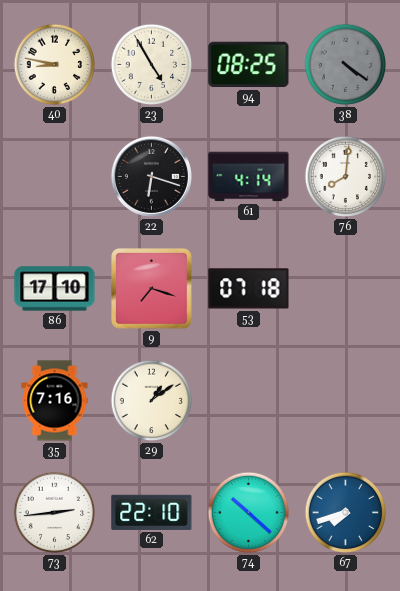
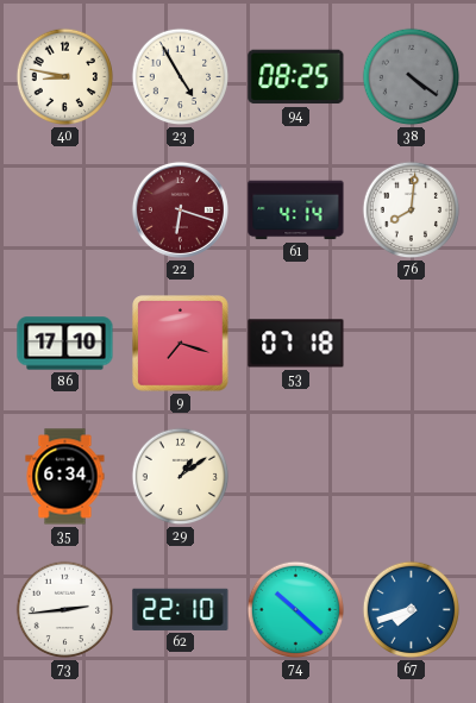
22 dial: black -> burgundy (180, 209)
35: 7:16 -> 6:34 (65, 477)
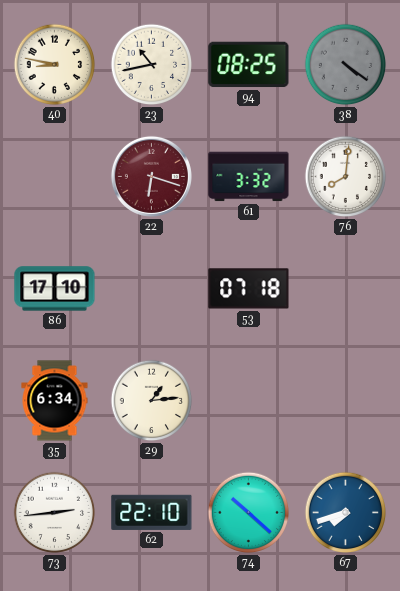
23: 4:55 -> 10:43 (152, 65)
61: 4:14 -> 3:32 (249, 177)
9: 7:18 -> none (181, 344)
29: 1:09 -> 1:14 (152, 401)
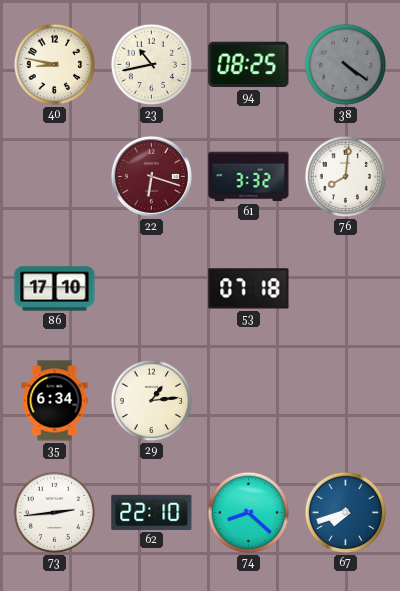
74: 10:22 -> 8:22 (249, 513)
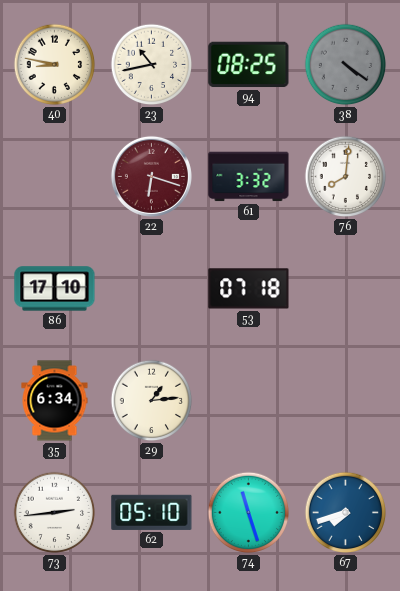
62: 22:10 -> 05:10 (152, 512)
74: 8:22 -> 11:27 (249, 513)
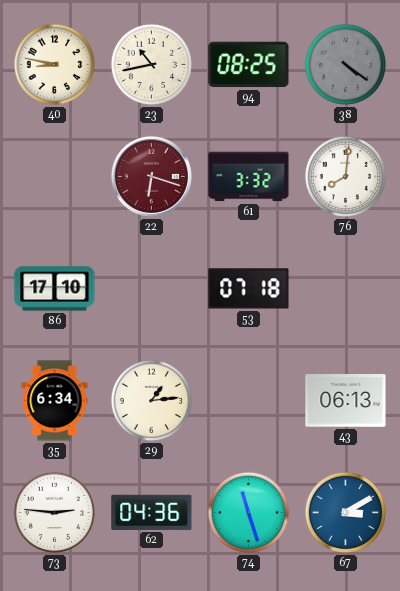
43: none -> 06:13 (346, 401)
73: 2:44 -> 2:46 (55, 513)
62: 05:10 -> 04:36 (152, 512)
67: 7:42 -> 3:10 (346, 513)
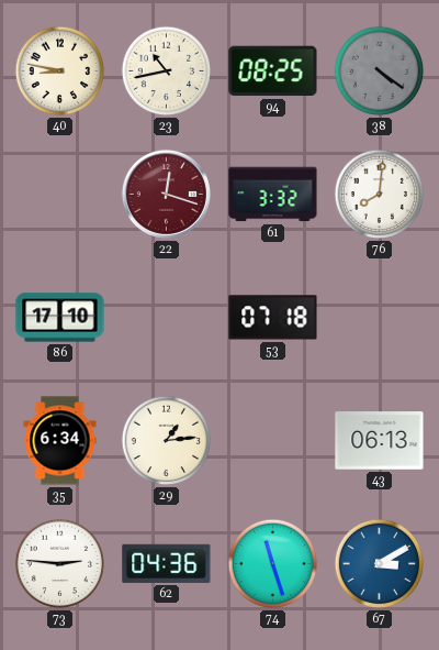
22: 6:18 -> 12:18 (166, 194)
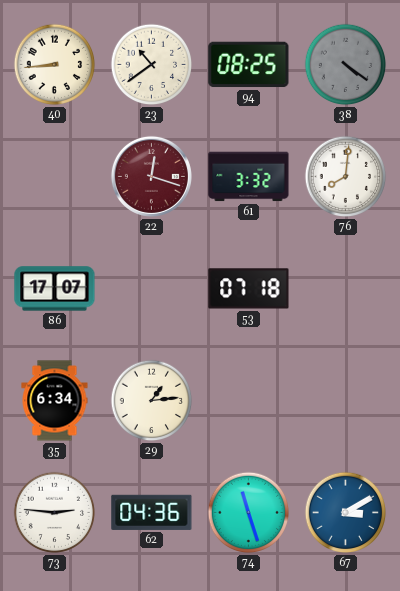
40: 8:47 -> 8:44 (55, 65)
23: 10:43 -> 10:39 (152, 65)
86: 17:10 -> 17:07 (55, 289)
43: 06:13 -> none (380, 441)
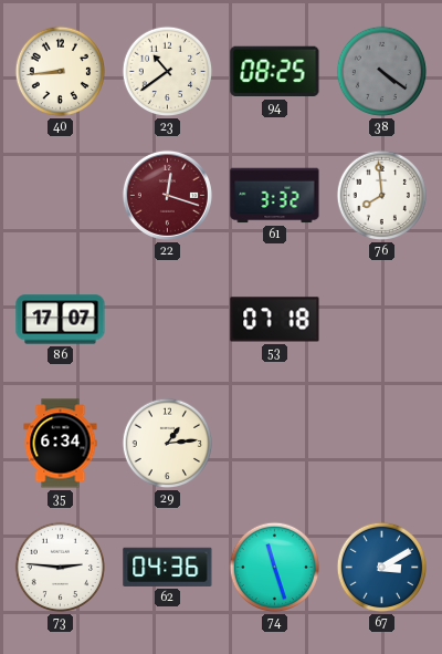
76: 8:01 -> 7:59 (382, 196)
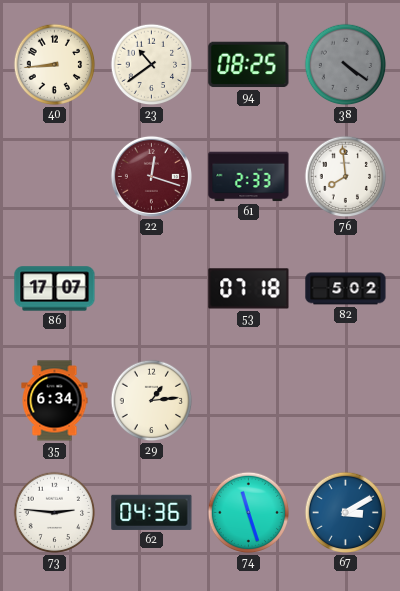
61: 3:32 -> 2:33 (249, 177)
82: none -> 5:02 (346, 289)
